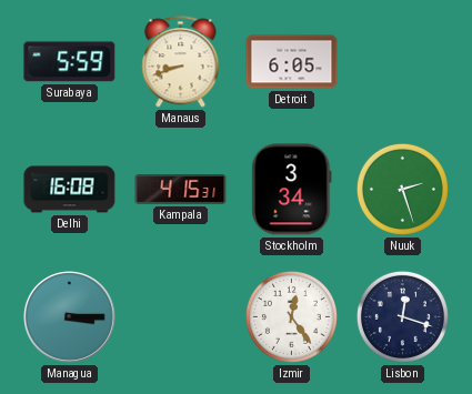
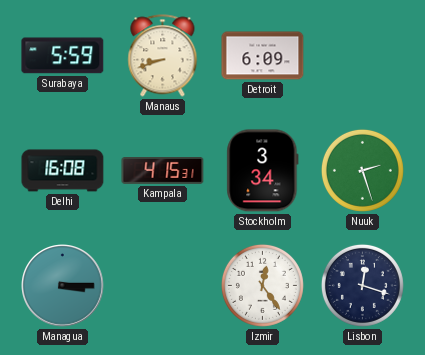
Detroit: 6:05 -> 6:09 (263, 56)
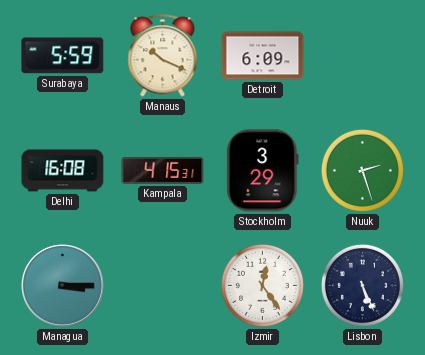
Manaus: 8:42 -> 10:19 (163, 56)
Stockholm: 3:34 -> 3:29 (263, 171)
Lisbon: 12:18 -> 5:26 (362, 285)
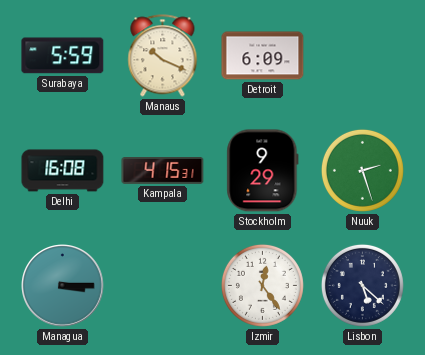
Stockholm: 3:29 -> 9:29 (263, 171)
Lisbon: 5:26 -> 5:22 (362, 285)
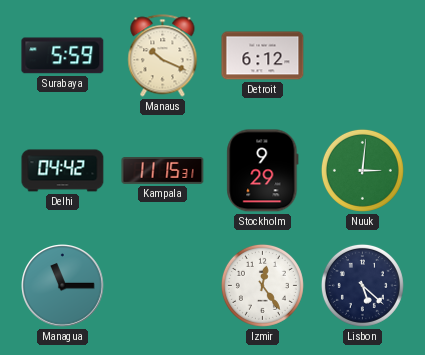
Detroit: 6:09 -> 6:12 (263, 56)
Delhi: 16:08 -> 04:42 (63, 171)
Kampala: 4:15 -> 11:15 (163, 171)
Nuuk: 2:27 -> 3:01 (362, 170)
Managua: 3:15 -> 11:15 (63, 286)
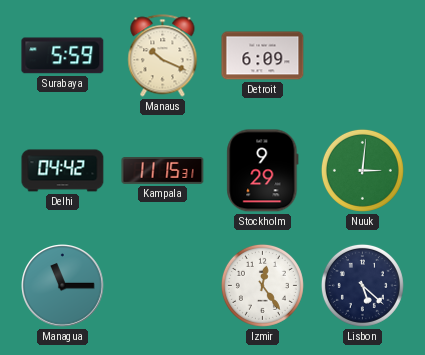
Detroit: 6:12 -> 6:09 (263, 56)
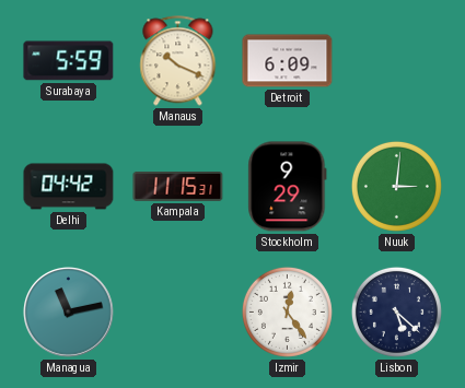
Managua: 11:15 -> 11:13 (69, 313)
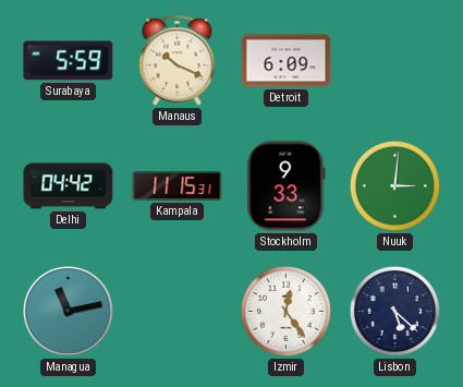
Stockholm: 9:29 -> 9:33 (287, 186)
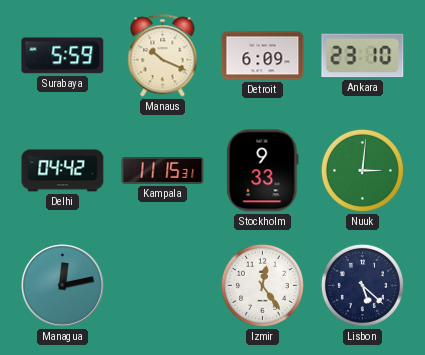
Ankara: none -> 23:10 (363, 56)
Managua: 11:13 -> 12:13 (63, 286)
